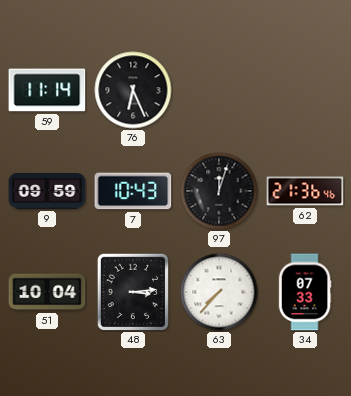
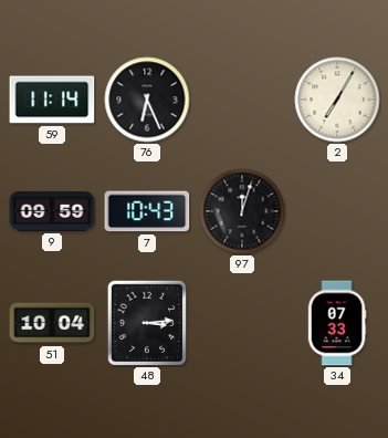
2: none -> 7:05 (337, 100)
62: 21:36 -> none (305, 191)
63: 7:37 -> none (219, 292)
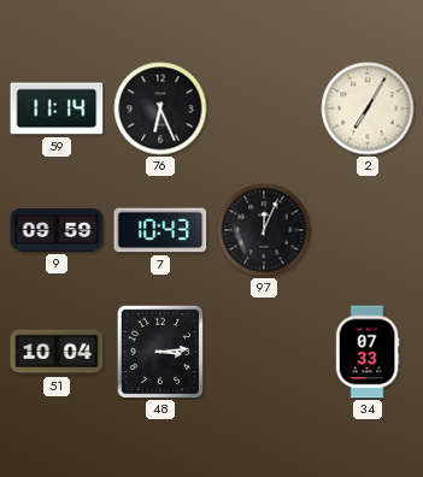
97: 12:03 -> 12:04 (264, 230)
